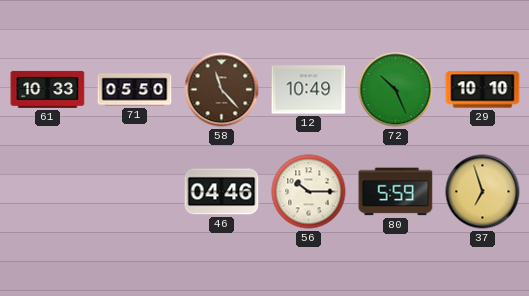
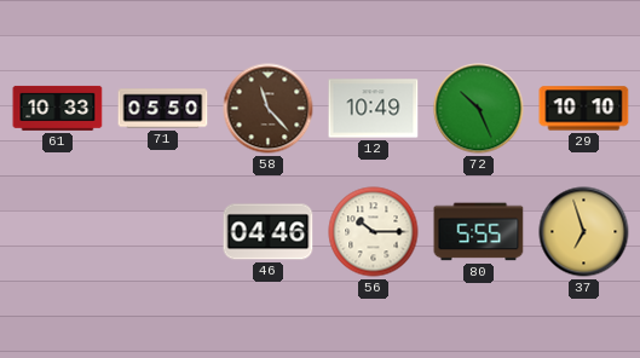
80: 5:59 -> 5:55 (479, 232)
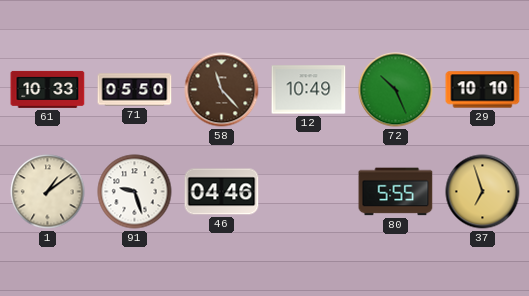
1: none -> 1:09 (48, 192)
91: none -> 9:27 (135, 192)
56: 10:15 -> none (374, 232)
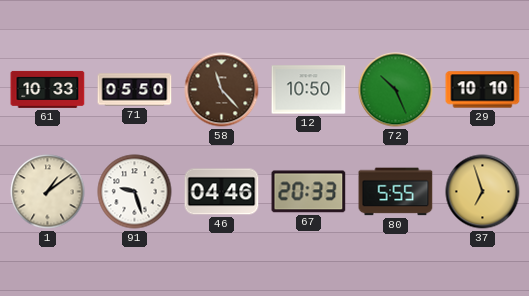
12: 10:49 -> 10:50 (309, 90)
67: none -> 20:33 (309, 192)
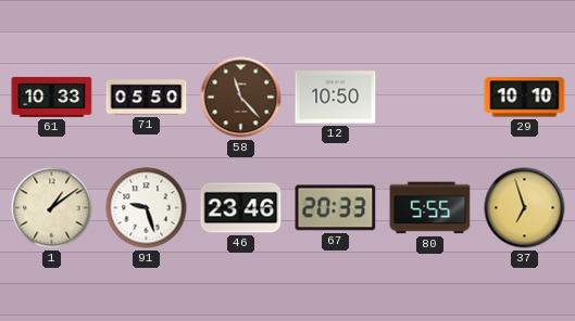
72: 10:26 -> none (396, 90)
46: 04:46 -> 23:46 (241, 208)
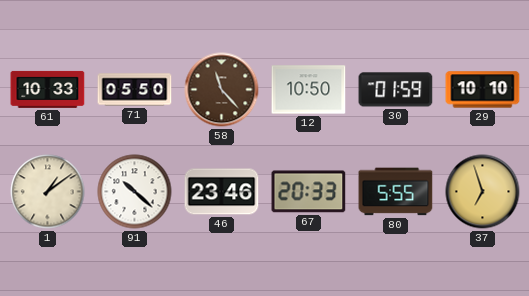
30: none -> 01:59 (396, 90)
91: 9:27 -> 10:22 (135, 192)
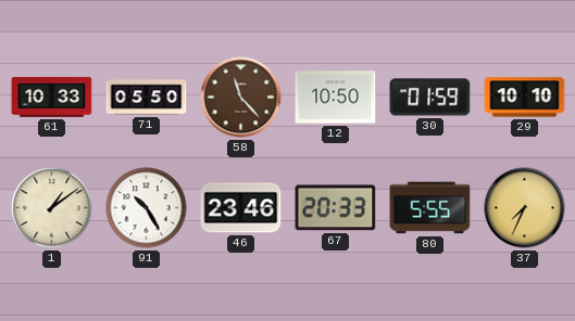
91: 10:22 -> 10:25 (147, 208)
37: 6:57 -> 7:34 (525, 208)
